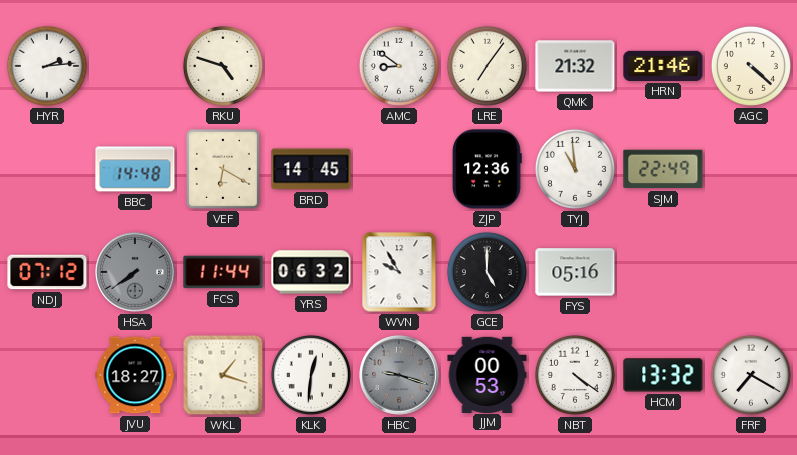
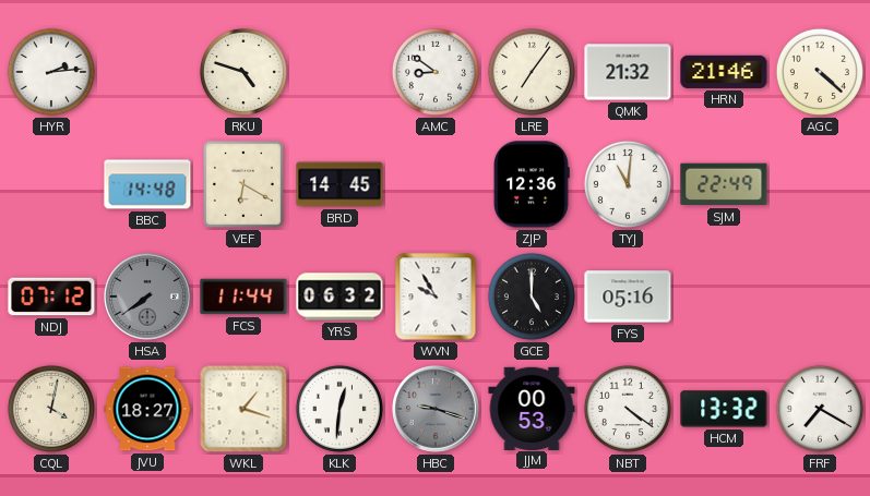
TYJ: 10:59 -> 11:01 (628, 184)
CQL: none -> 4:02 (51, 409)
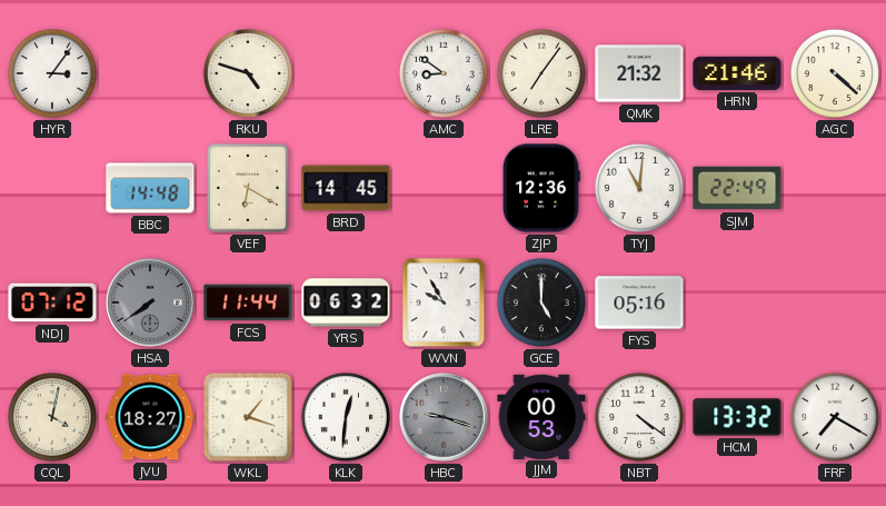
HYR: 2:14 -> 3:06 (52, 73)
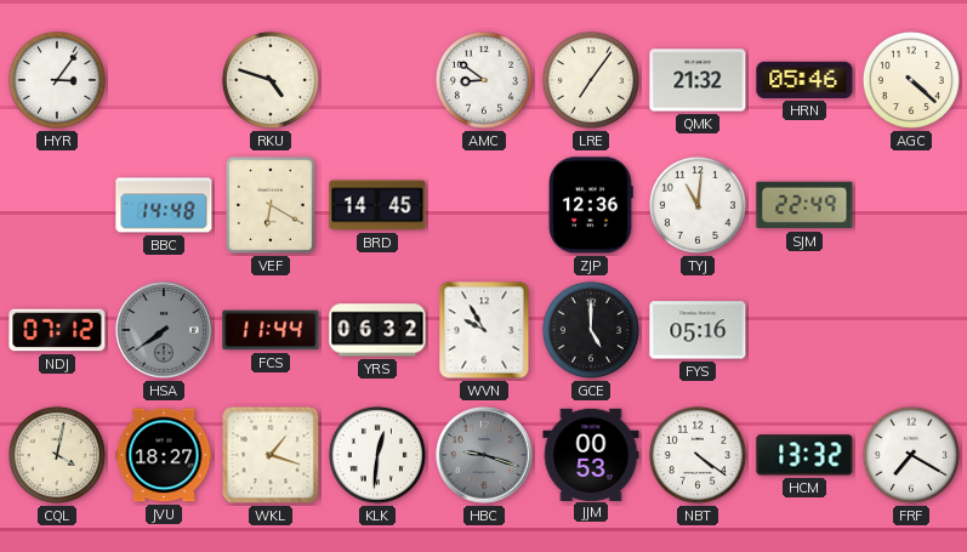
HRN: 21:46 -> 05:46 (804, 80)
